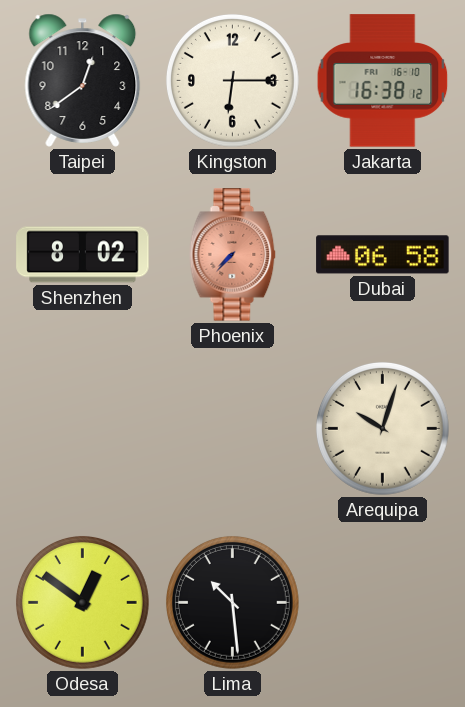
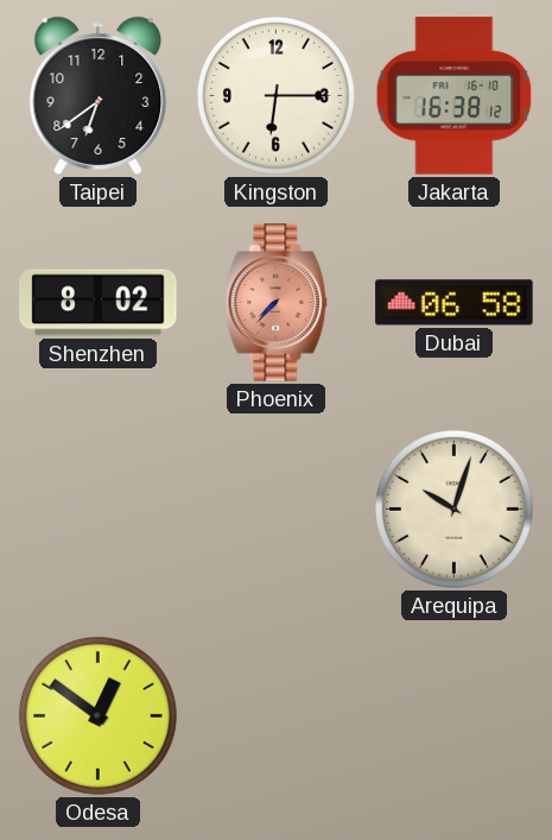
Taipei: 12:39 -> 6:39 (99, 95)
Lima: 10:29 -> none (232, 602)
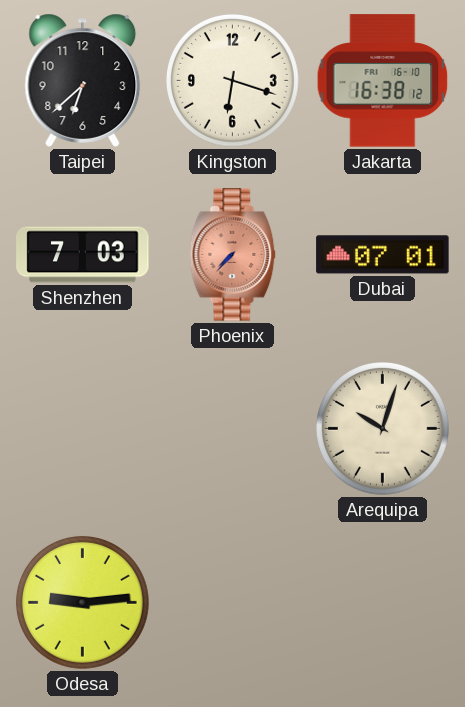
Taipei: 6:39 -> 6:38 (83, 80)
Kingston: 6:15 -> 6:18 (232, 80)
Shenzhen: 8:02 -> 7:03 (83, 255)
Dubai: 06:58 -> 07:01 (383, 255)
Odesa: 12:51 -> 9:14 (82, 602)
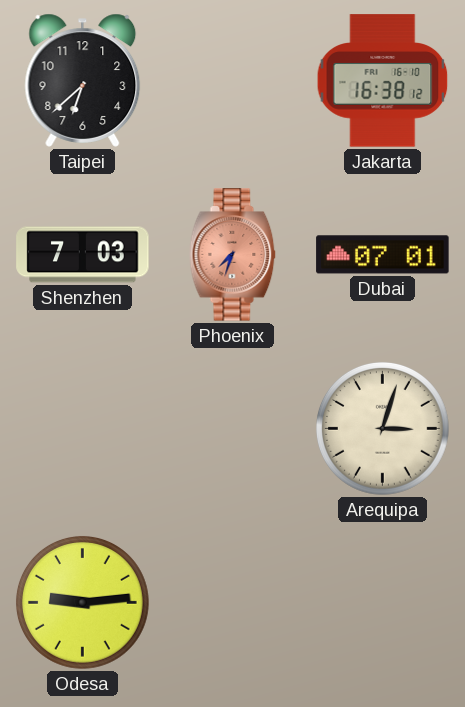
Kingston: 6:18 -> none (232, 80)
Phoenix: 7:37 -> 7:33 (233, 255)
Arequipa: 10:03 -> 3:03 (382, 428)
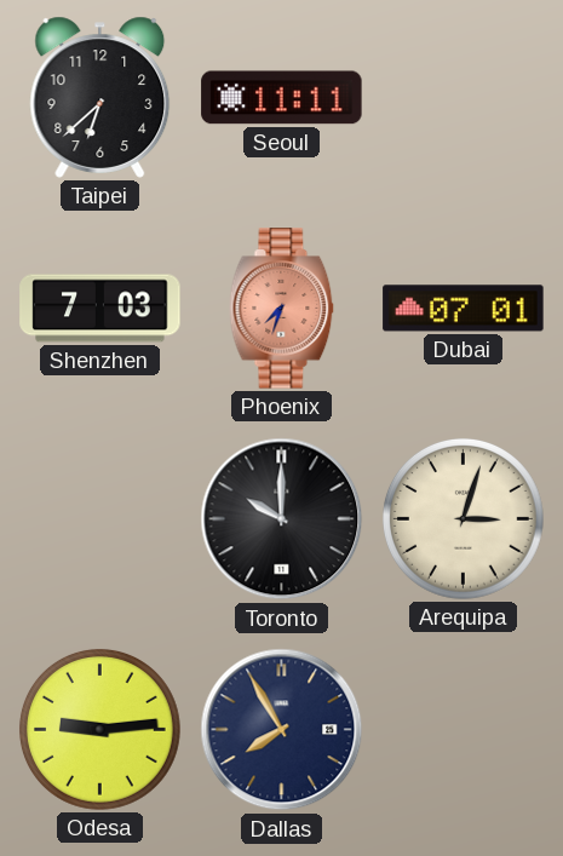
Seoul: none -> 11:11 (282, 98)
Jakarta: 16:38 -> none (383, 81)
Toronto: none -> 10:00 (282, 519)
Dallas: none -> 7:55 (282, 730)
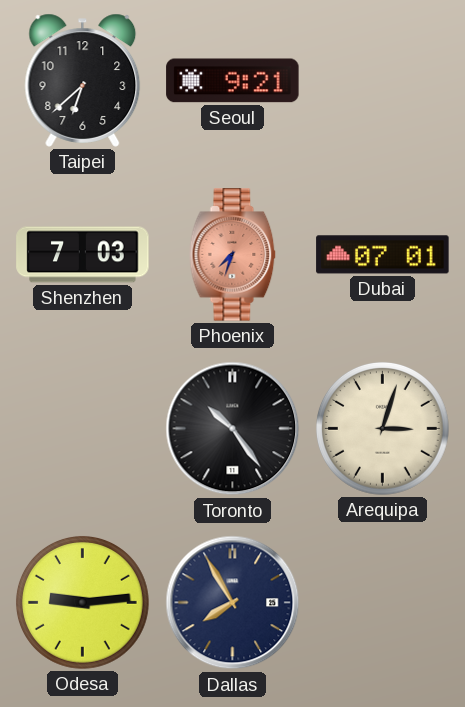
Seoul: 11:11 -> 9:21 (233, 81)
Toronto: 10:00 -> 10:24 (233, 429)
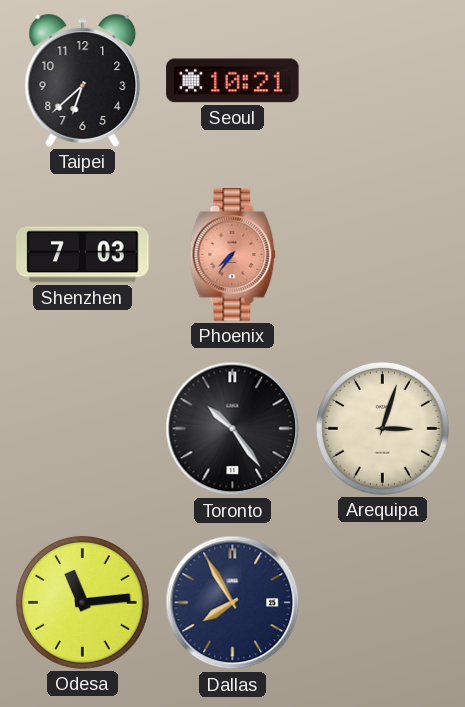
Seoul: 9:21 -> 10:21 (233, 81)
Phoenix: 7:33 -> 7:36 (233, 255)
Dubai: 07:01 -> none (383, 255)
Odesa: 9:14 -> 11:14 (82, 602)
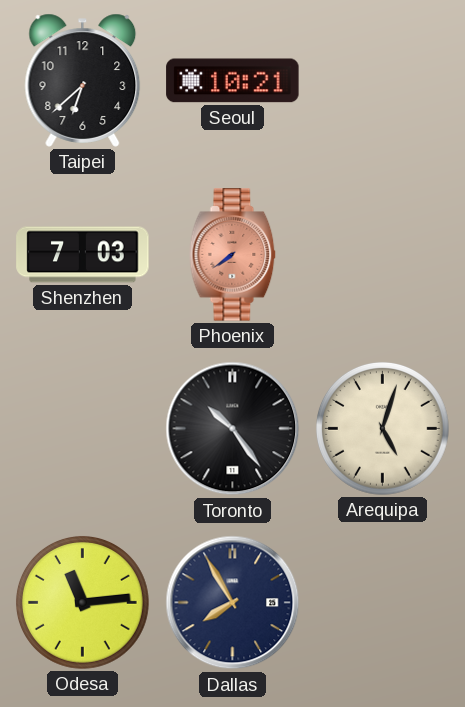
Phoenix: 7:36 -> 7:39 (233, 255)
Arequipa: 3:03 -> 5:03 (382, 428)
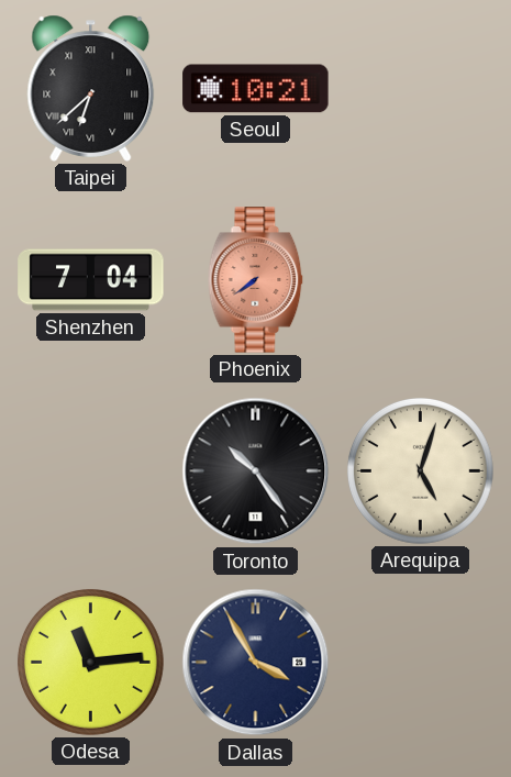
Taipei numerals: Arabic -> Roman (91, 88)
Shenzhen: 7:03 -> 7:04 (91, 280)
Dallas: 7:55 -> 3:55 (256, 663)
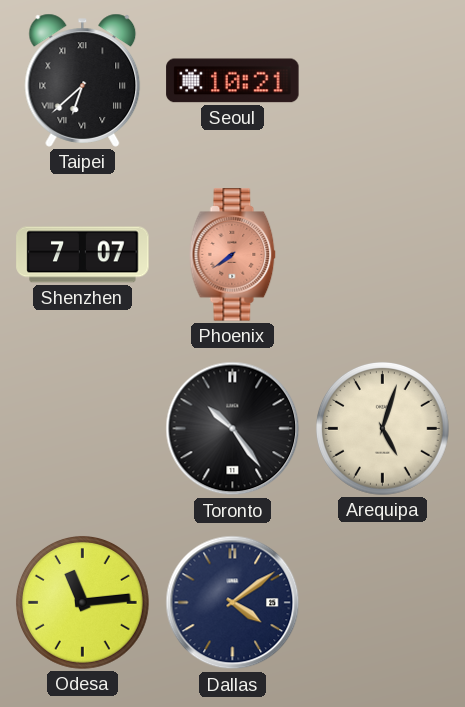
Shenzhen: 7:04 -> 7:07 (83, 255)
Dallas: 3:55 -> 4:09 (233, 603)
